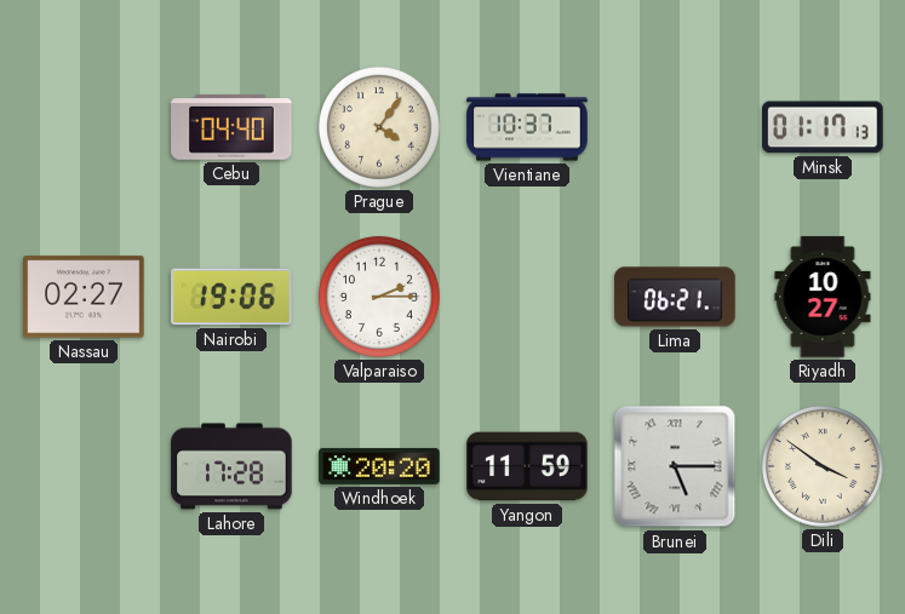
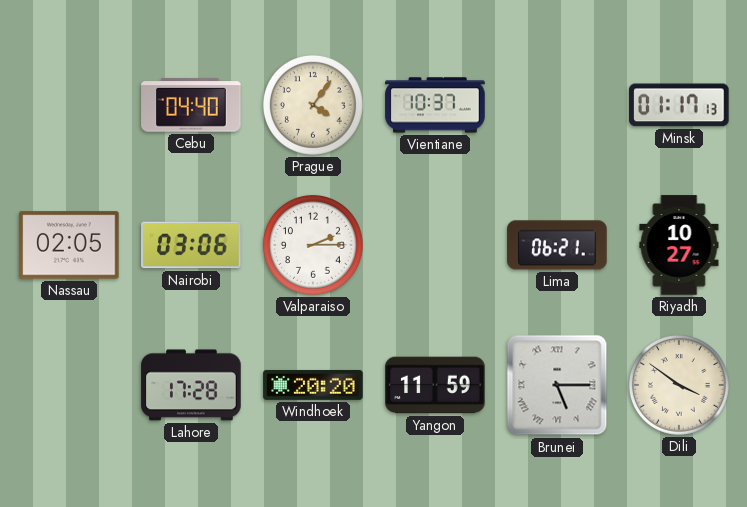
Nassau: 02:27 -> 02:05 (69, 245)
Nairobi: 19:06 -> 03:06 (191, 245)
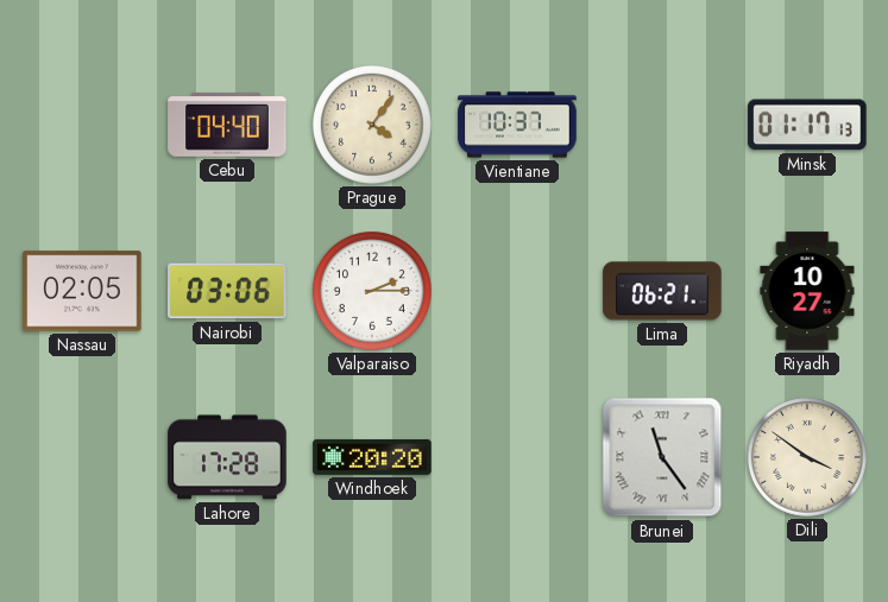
Yangon: 11:59 -> none (435, 385)
Brunei: 5:15 -> 11:24 (662, 457)
